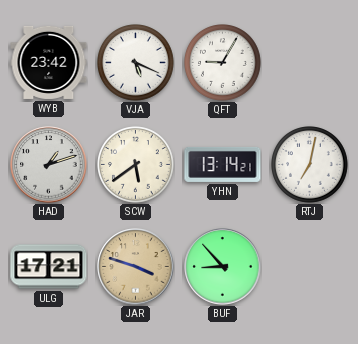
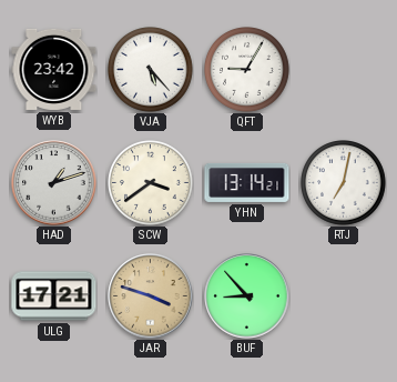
VJA: 5:19 -> 5:23 (151, 70)
SCW: 5:39 -> 3:39 (151, 183)
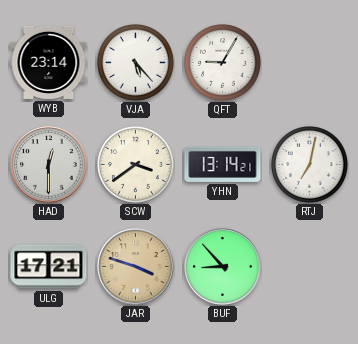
WYB: 23:42 -> 23:14 (49, 62)
HAD: 1:12 -> 12:30 (49, 165)
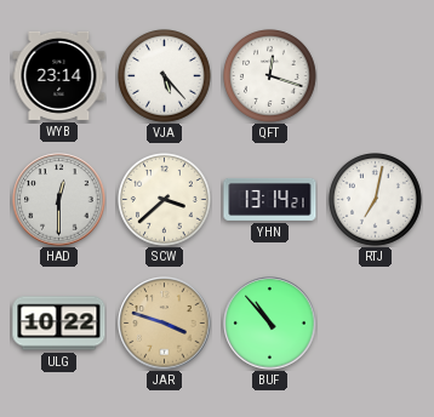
QFT: 9:05 -> 12:18 (270, 76)
SCW: 3:39 -> 3:38 (165, 200)
ULG: 17:21 -> 10:22 (59, 324)
BUF: 8:53 -> 10:53 (270, 324)
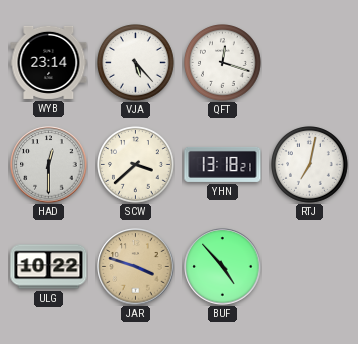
YHN: 13:14 -> 13:18 (223, 164)
BUF: 10:53 -> 4:53 (223, 267)
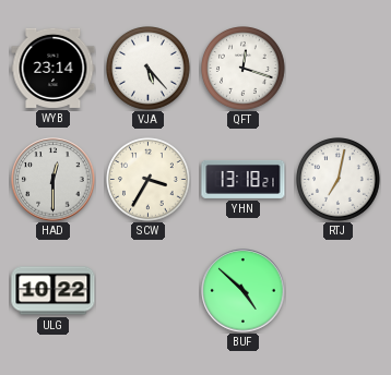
SCW: 3:38 -> 3:35 (149, 180)
JAR: 3:48 -> none (136, 267)
BUF: 4:53 -> 4:52 (244, 291)
